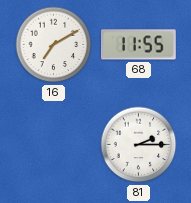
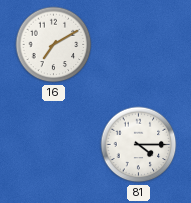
68: 11:55 -> none (139, 45)
81: 2:15 -> 4:15 (139, 145)
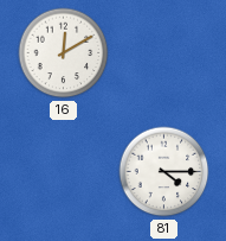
16: 7:10 -> 12:10 (64, 53)
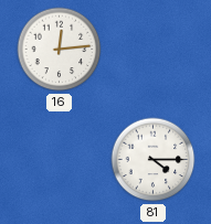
16: 12:10 -> 12:14 (60, 50)
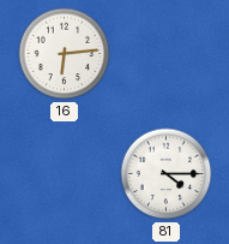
16: 12:14 -> 6:14 (65, 54)
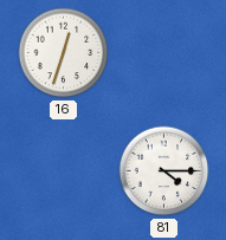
16: 6:14 -> 12:33 (64, 53)
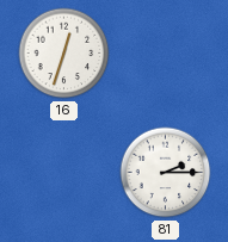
81: 4:15 -> 2:15 (166, 173)
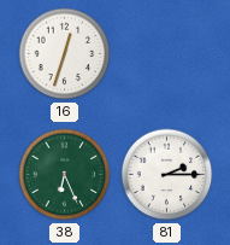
38: none -> 6:26 (65, 175)
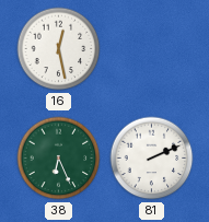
16: 12:33 -> 12:28 (59, 49)
81: 2:15 -> 2:11 (152, 159)
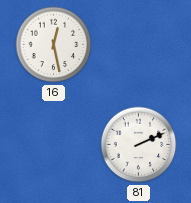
38: 6:26 -> none (59, 159)
